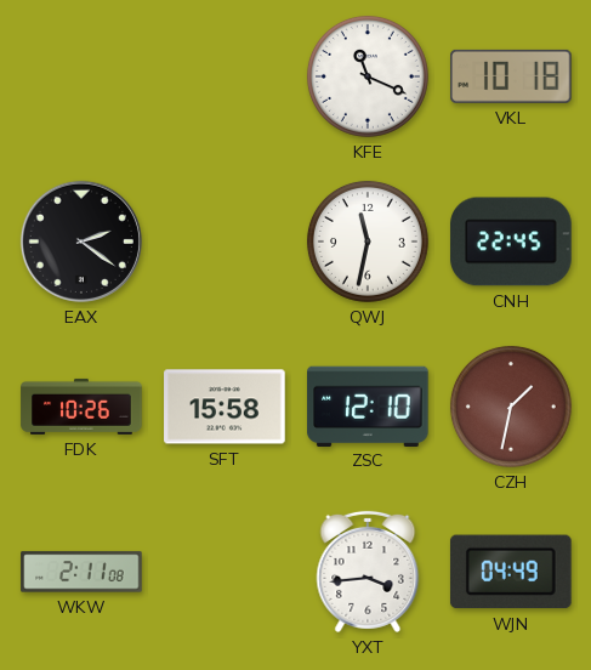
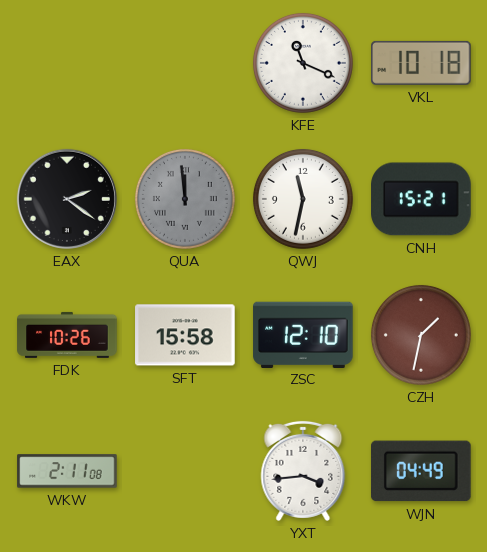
QUA: none -> 11:59 (185, 199)
CNH: 22:45 -> 15:21 (421, 199)
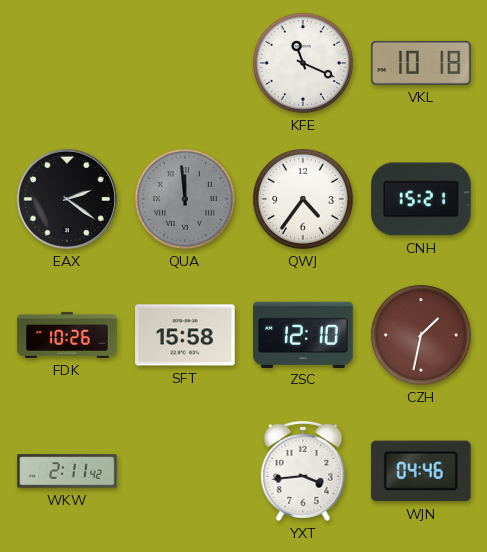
QWJ: 11:32 -> 4:36 (303, 199)
WKW: 2:11:08 -> 2:11:42 (67, 471)
WJN: 04:49 -> 04:46 (421, 471)
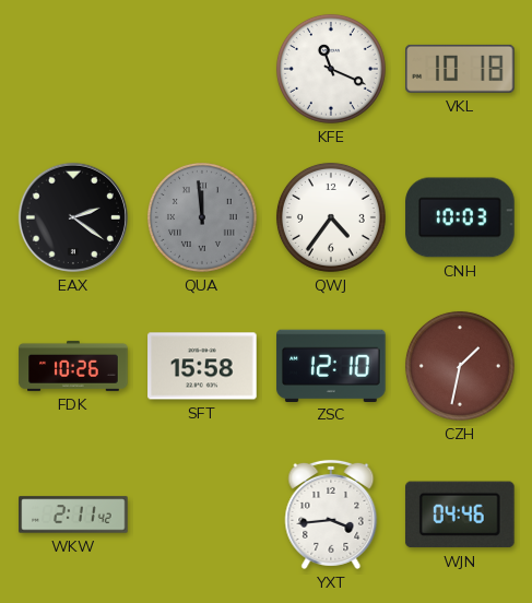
CNH: 15:21 -> 10:03 (460, 217)
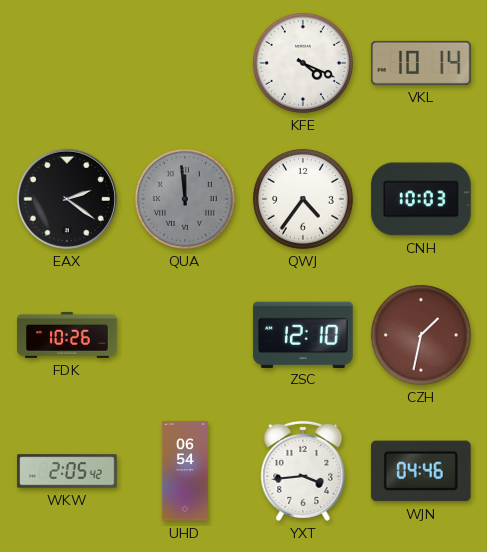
KFE: 11:19 -> 4:19 (303, 63)
VKL: 10:18 -> 10:14 (421, 63)
SFT: 15:58 -> none (202, 366)
WKW: 2:11 -> 2:05 (67, 471)
UHD: none -> 06:54 (185, 471)
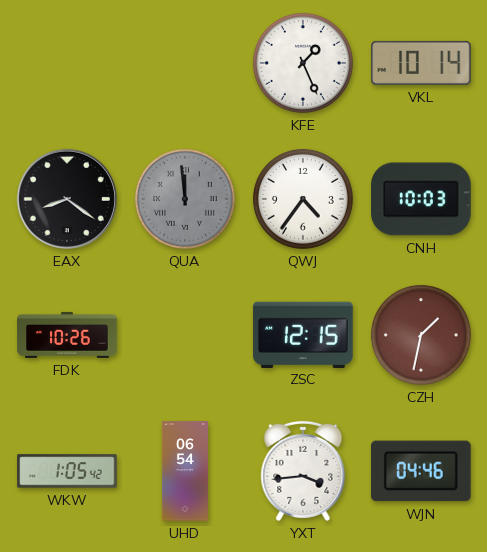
KFE: 4:19 -> 1:26 (303, 63)
EAX: 2:21 -> 8:21 (67, 199)
ZSC: 12:10 -> 12:15 (303, 334)
WKW: 2:05 -> 1:05 (67, 471)
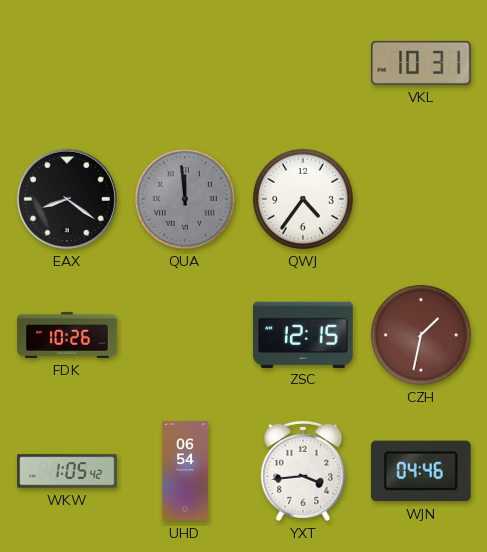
KFE: 1:26 -> none (303, 63)
VKL: 10:14 -> 10:31 (421, 63)
CNH: 10:03 -> none (421, 199)
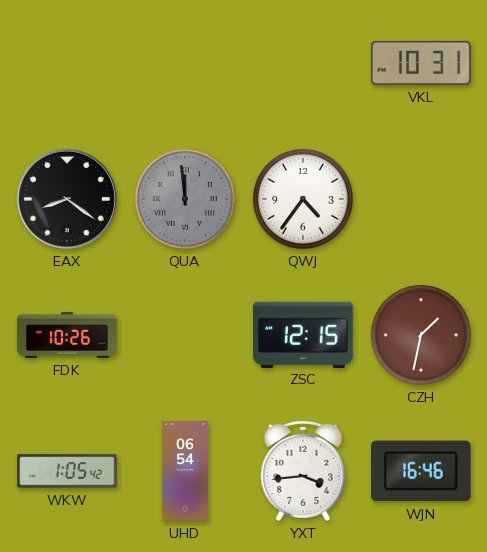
WJN: 04:46 -> 16:46 (421, 471)
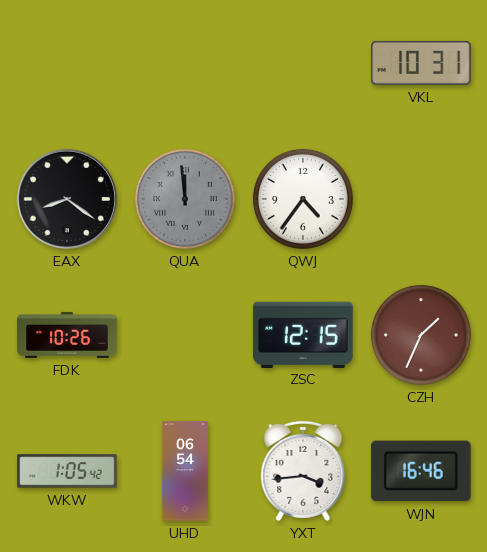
CZH: 1:32 -> 1:34 (421, 335)
